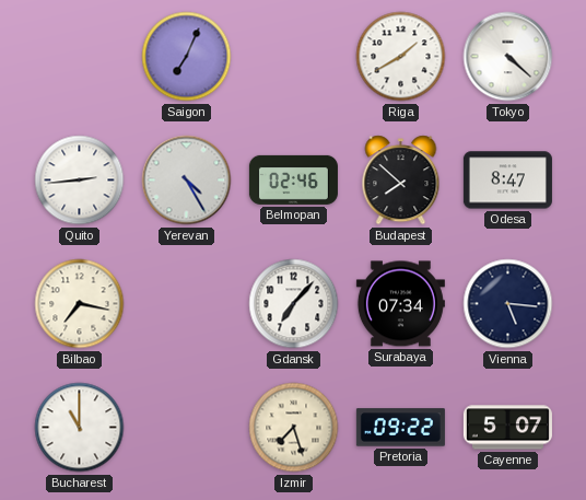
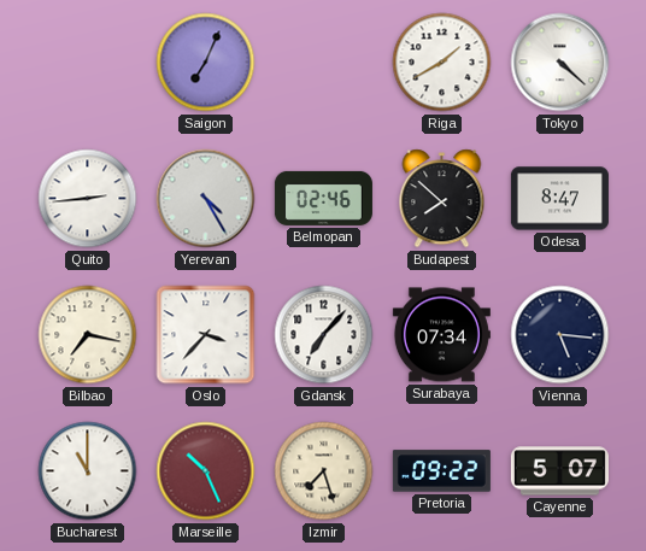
Oslo: none -> 3:37 (206, 335)
Marseille: none -> 10:26 (206, 471)
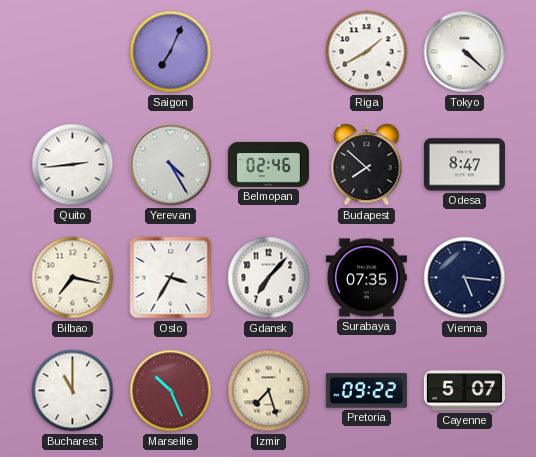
Oslo: 3:37 -> 3:35 (171, 278)
Surabaya: 07:34 -> 07:35 (366, 278)
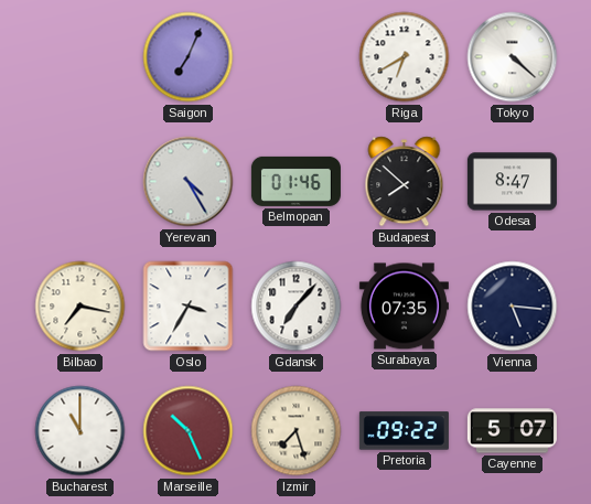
Riga: 1:40 -> 6:40 (405, 57)
Quito: 2:44 -> none (73, 165)
Belmopan: 02:46 -> 01:46 (295, 181)
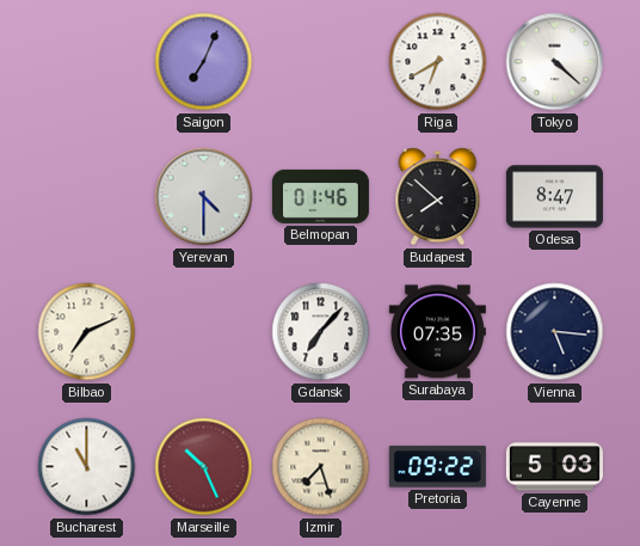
Yerevan: 4:25 -> 4:30 (204, 197)
Bilbao: 7:17 -> 7:11 (87, 332)
Oslo: 3:35 -> none (189, 307)
Cayenne: 5:07 -> 5:03 (554, 467)
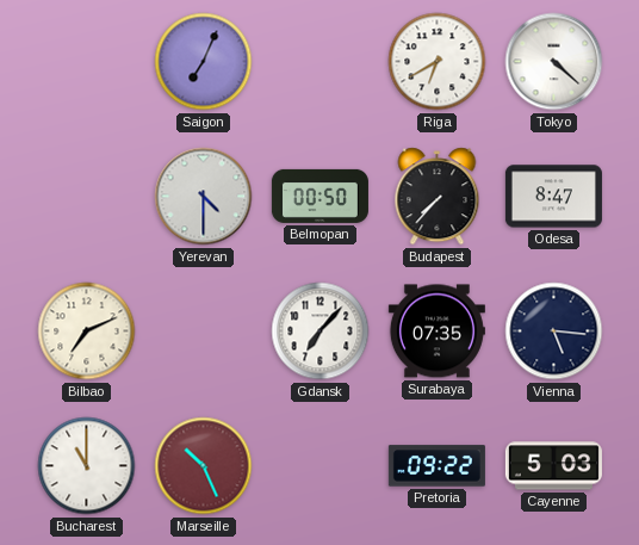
Belmopan: 01:46 -> 00:50 (319, 196)
Budapest: 7:52 -> 7:37 (438, 197)
Izmir: 7:27 -> none (321, 467)
